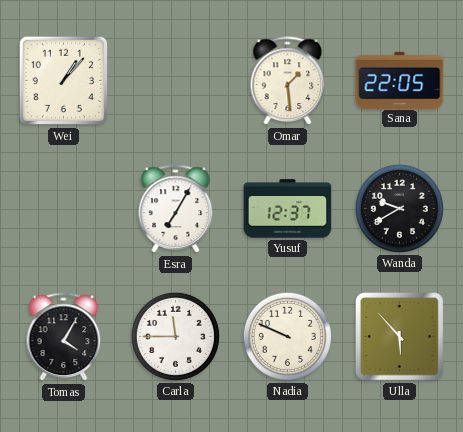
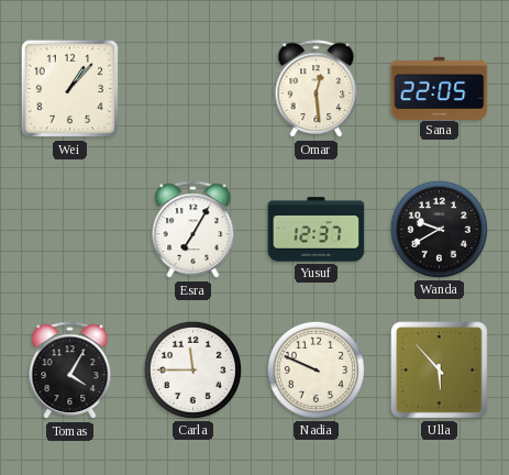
Omar: 1:29 -> 12:29 (317, 89)
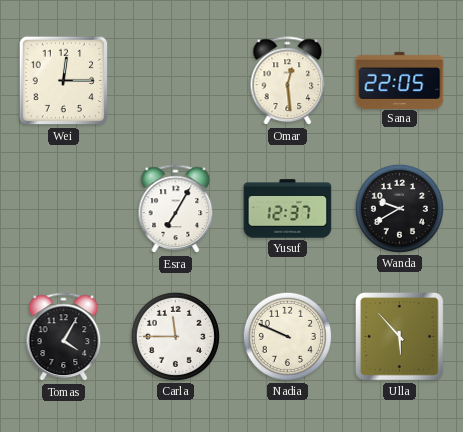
Wei: 1:07 -> 12:15 (64, 81)
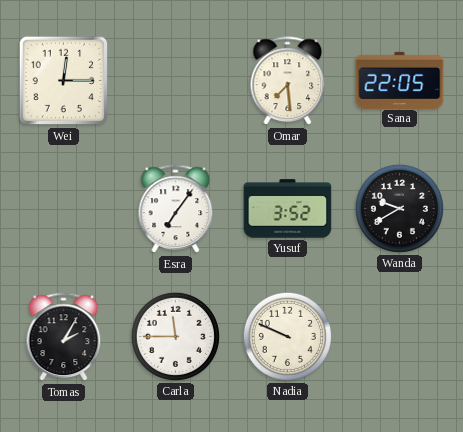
Omar: 12:29 -> 7:29 (288, 81)
Esra: 7:05 -> 7:06 (176, 209)
Yusuf: 12:37 -> 3:52 (288, 209)
Tomas: 4:05 -> 2:05 (64, 337)
Ulla: 5:53 -> none (400, 337)
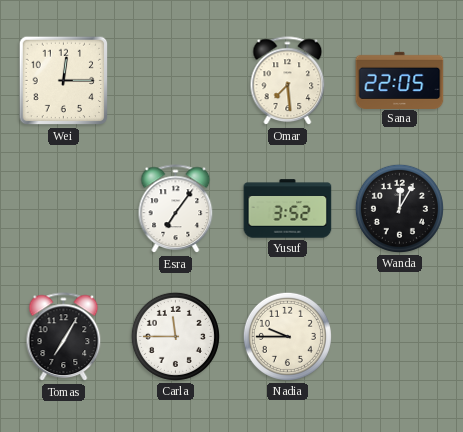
Wanda: 9:40 -> 12:05 (399, 208)
Tomas: 2:05 -> 7:05 (64, 337)
Nadia: 9:49 -> 9:45 (287, 336)
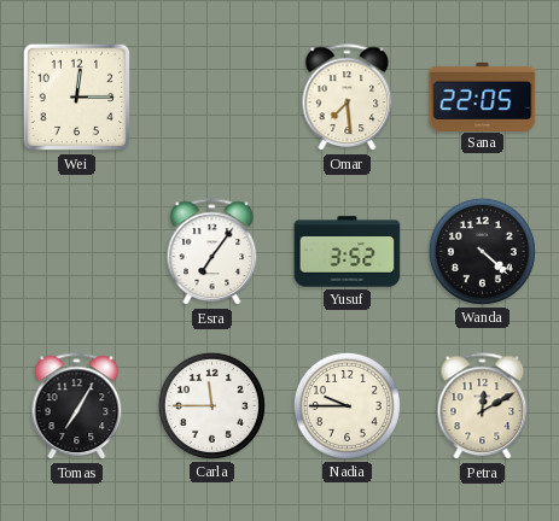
Wanda: 12:05 -> 4:22 (482, 251)
Petra: none -> 12:10 (483, 406)
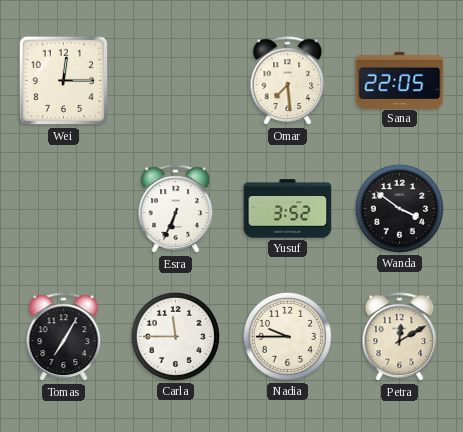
Esra: 7:06 -> 6:34 (176, 209)
Wanda: 4:22 -> 3:51 (399, 208)
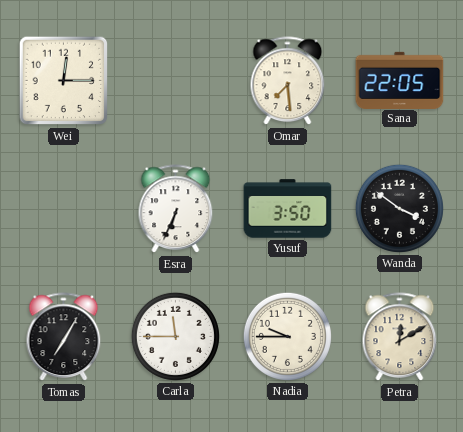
Yusuf: 3:52 -> 3:50 (288, 209)
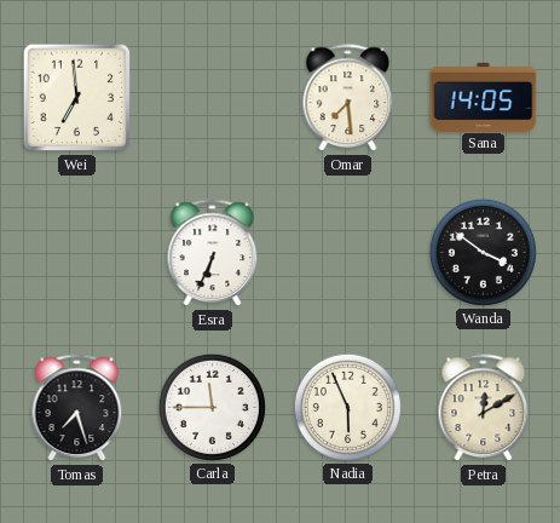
Wei: 12:15 -> 6:59 (77, 98)
Sana: 22:05 -> 14:05 (484, 97)
Yusuf: 3:50 -> none (288, 209)
Tomas: 7:05 -> 7:27 (77, 408)
Nadia: 9:45 -> 5:56 (347, 407)
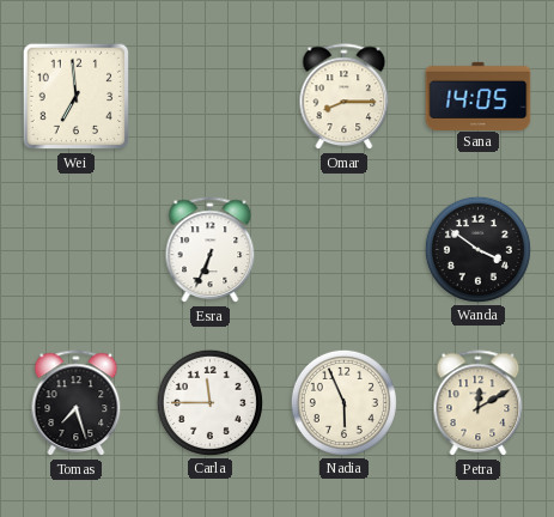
Omar: 7:29 -> 8:15 (345, 97)
